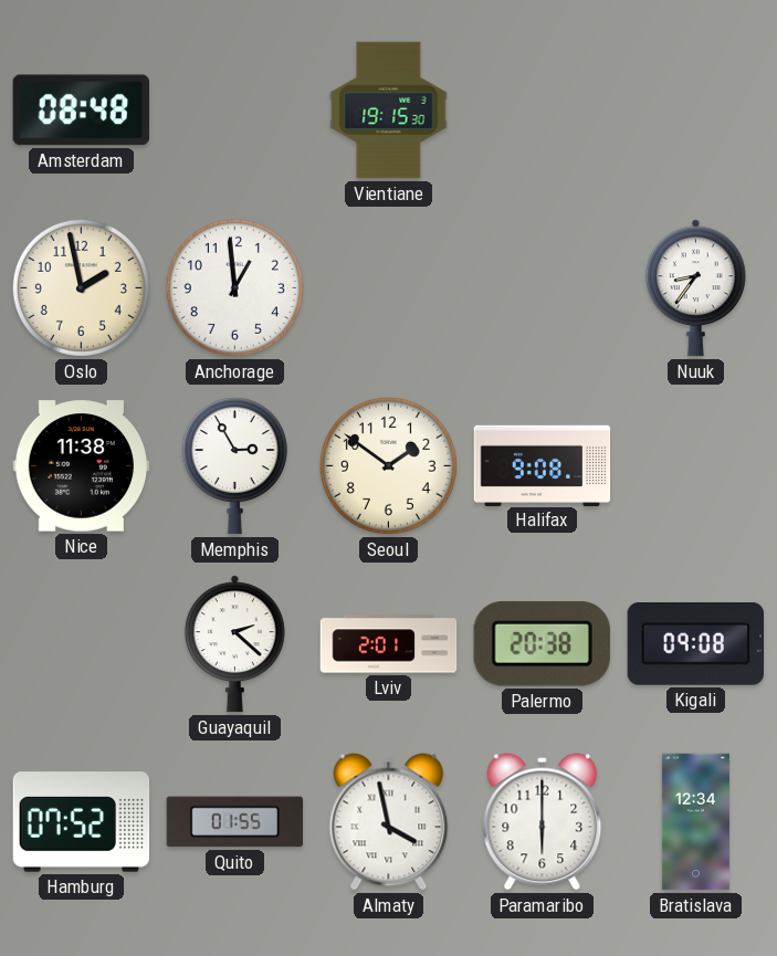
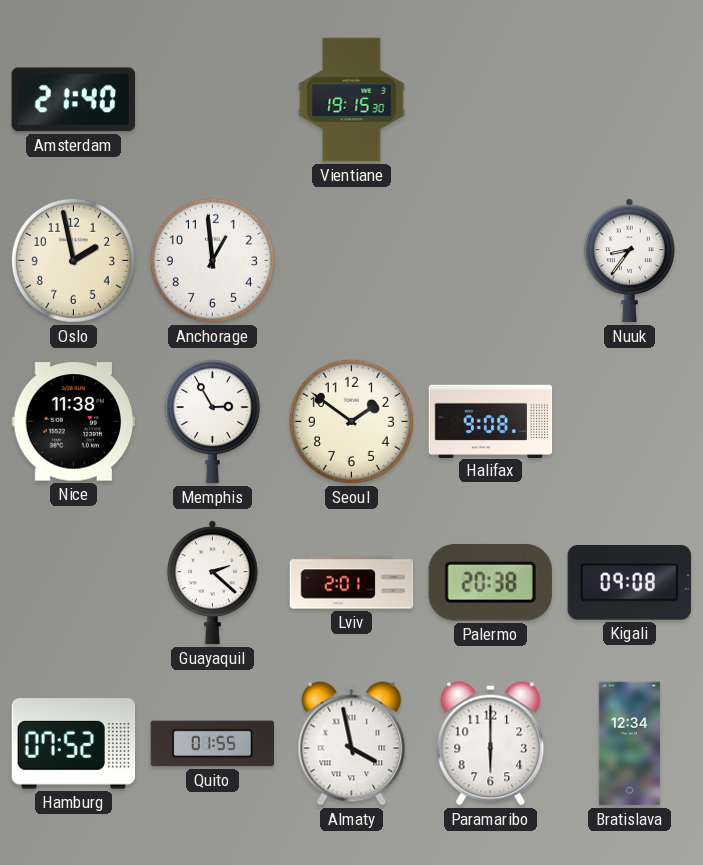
Amsterdam: 08:48 -> 21:40 (73, 100)
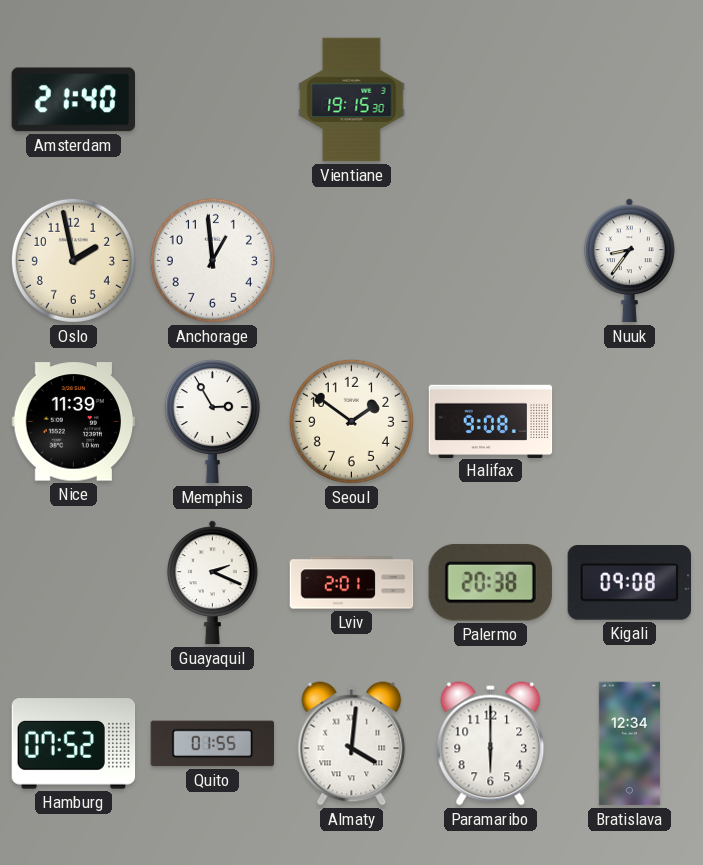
Nice: 11:38 -> 11:39 (74, 422)
Guayaquil: 2:22 -> 2:19 (212, 583)
Almaty: 3:58 -> 4:01 (352, 744)
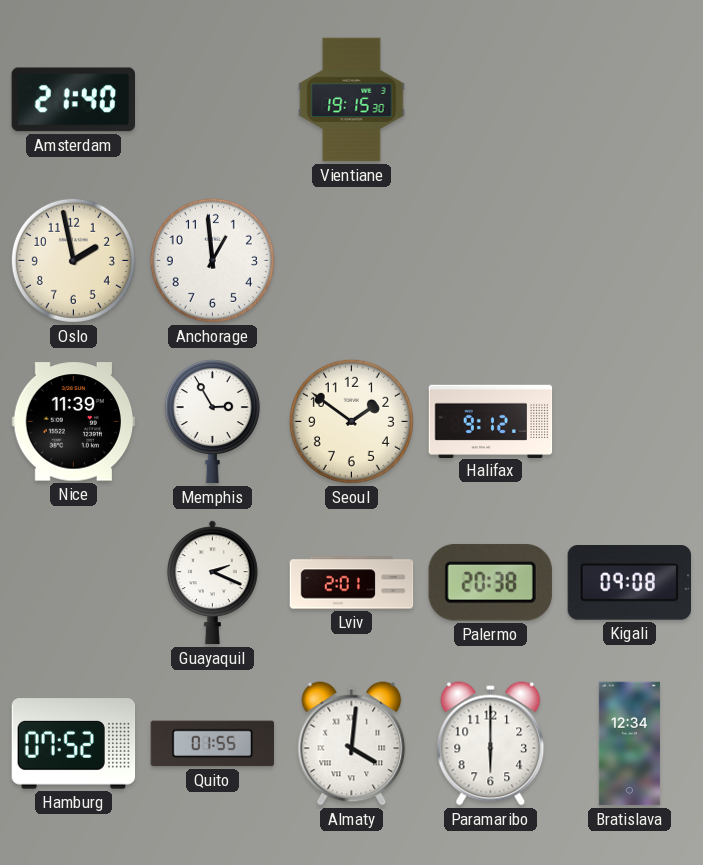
Nuuk: 8:36 -> none (629, 261)
Halifax: 9:08 -> 9:12 (491, 421)
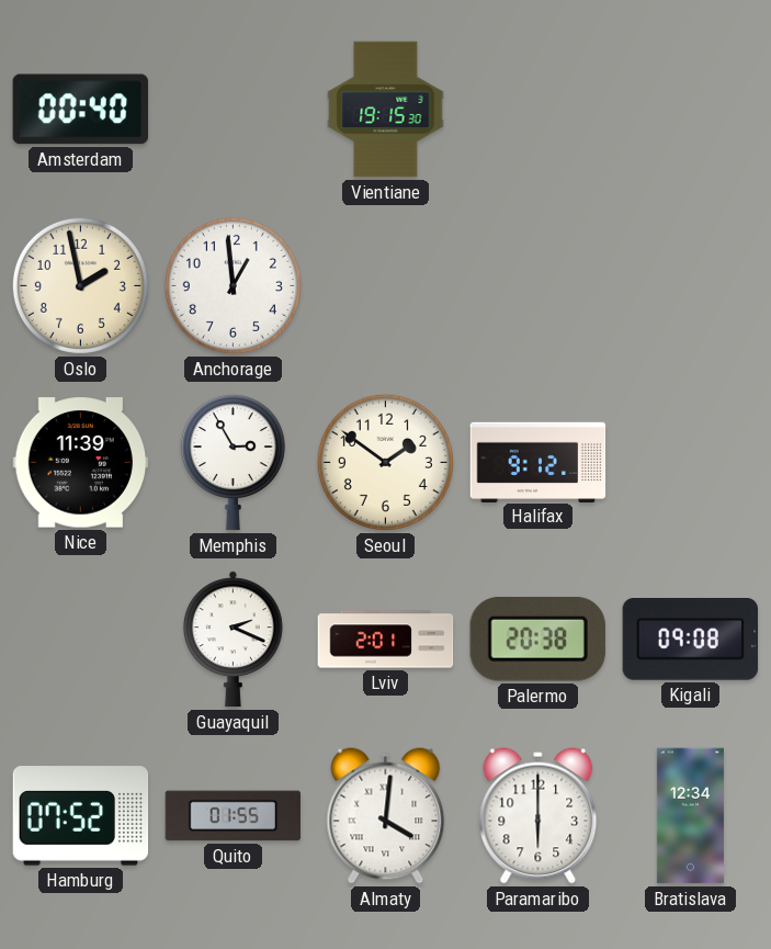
Amsterdam: 21:40 -> 00:40 (80, 110)
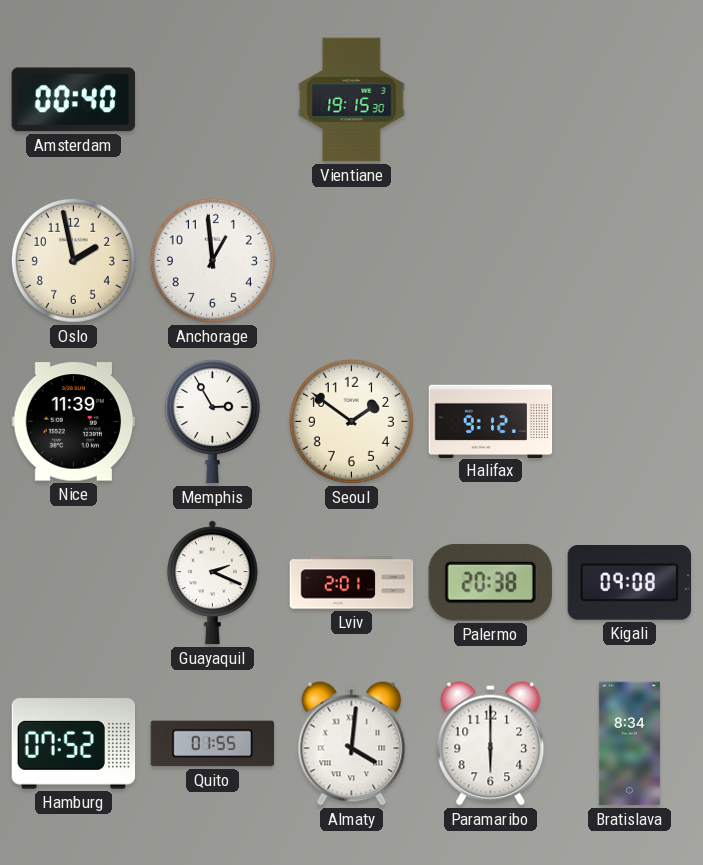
Bratislava: 12:34 -> 8:34 (629, 744)
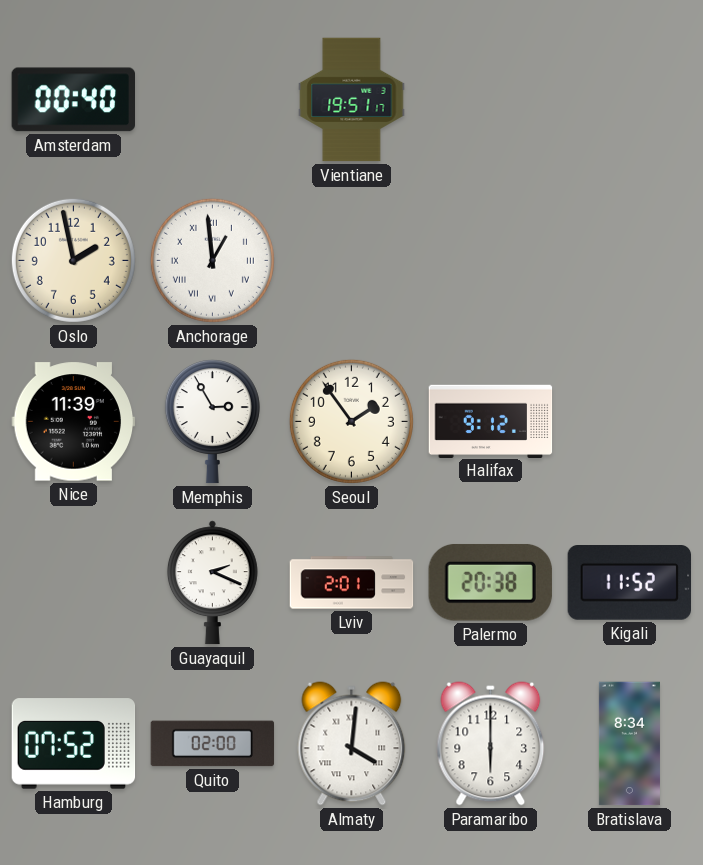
Vientiane: 19:15 -> 19:51 (352, 100)
Anchorage numerals: Arabic -> Roman (212, 260)
Seoul: 1:51 -> 1:54 (351, 421)
Kigali: 09:08 -> 11:52 (630, 583)
Quito: 01:55 -> 02:00 (213, 744)
